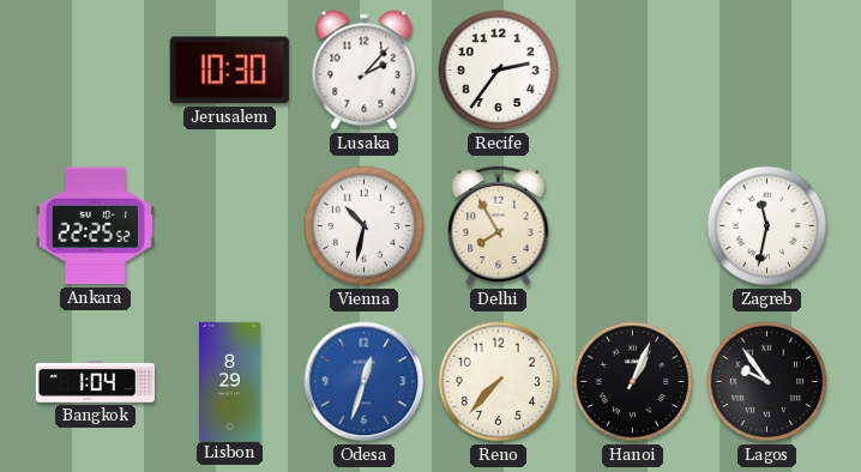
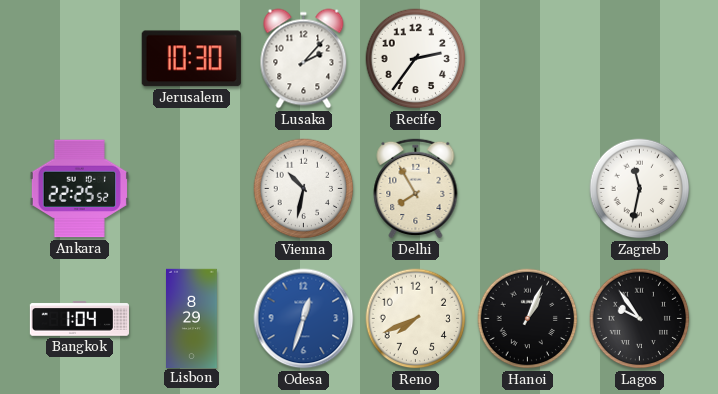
Reno: 7:37 -> 7:41 (416, 319)
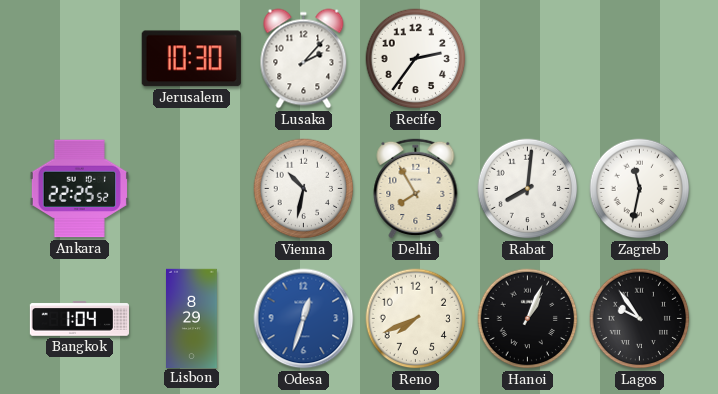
Rabat: none -> 8:01 (528, 189)
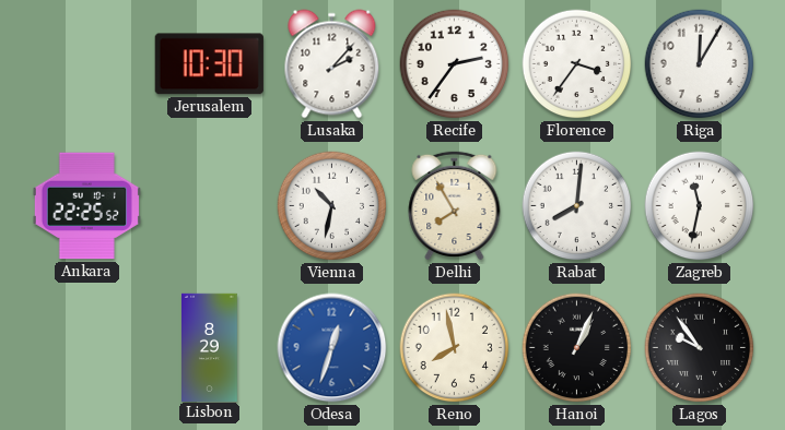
Florence: none -> 3:36 (577, 64)
Riga: none -> 12:05 (700, 64)
Bangkok: 1:04 -> none (79, 319)
Reno: 7:41 -> 7:58 (455, 348)
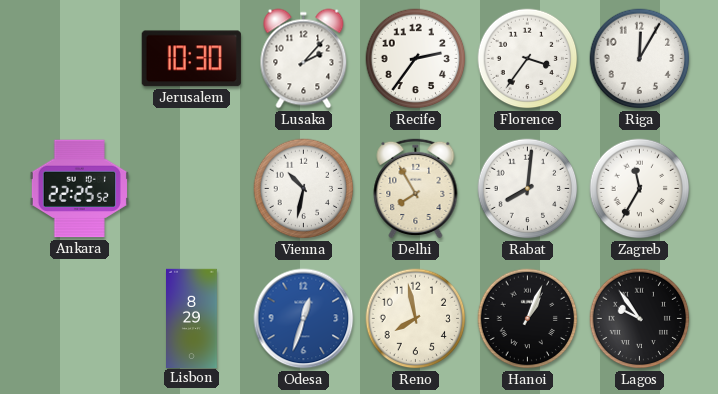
Zagreb: 11:32 -> 11:35 (640, 189)
